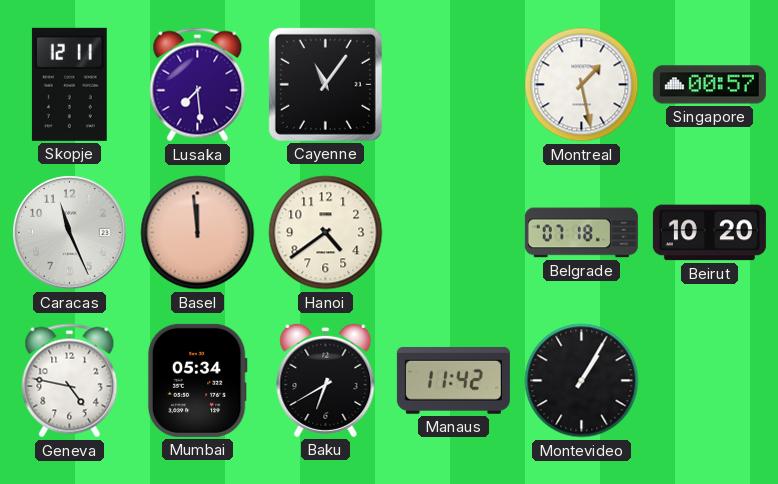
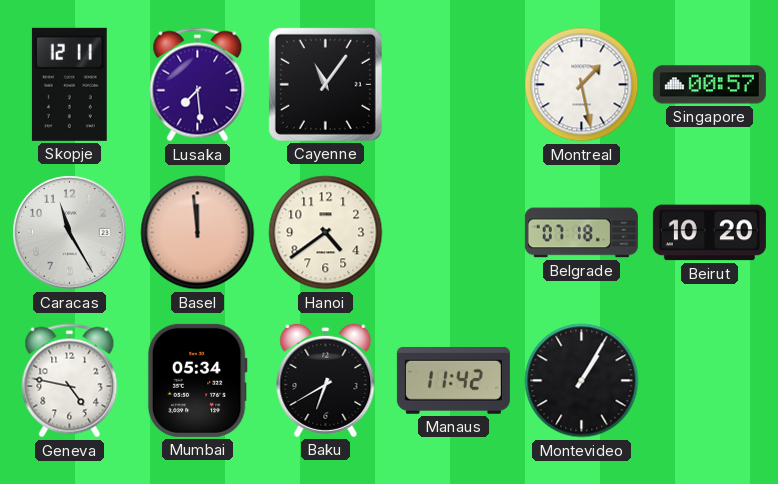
Caracas: 11:26 -> 11:25 (70, 233)
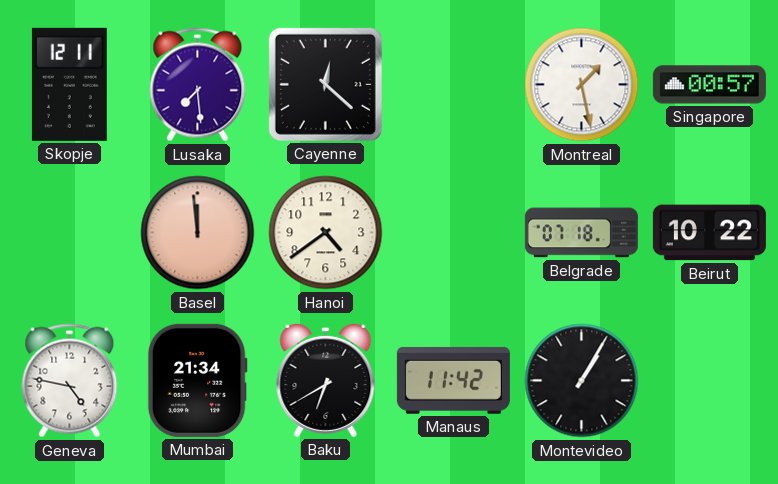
Cayenne: 11:06 -> 12:22 (325, 84)
Caracas: 11:25 -> none (70, 233)
Beirut: 10:20 -> 10:22 (709, 233)
Mumbai: 05:34 -> 21:34 (197, 380)
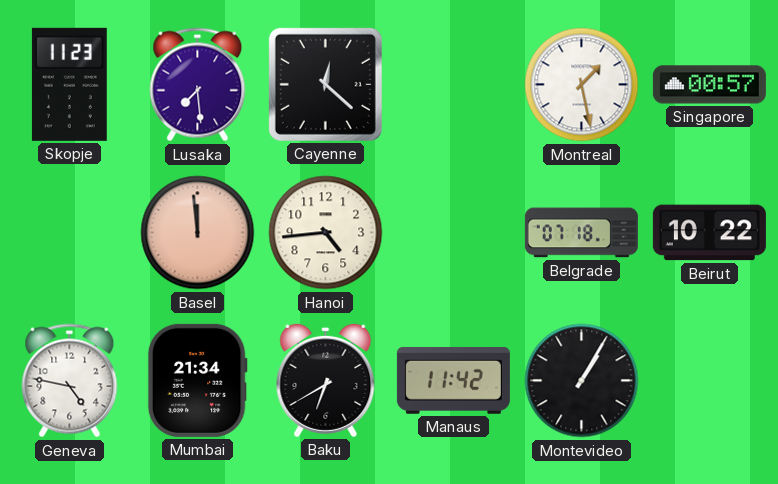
Skopje: 12:11 -> 11:23 (69, 84)
Hanoi: 4:39 -> 4:44 (326, 233)
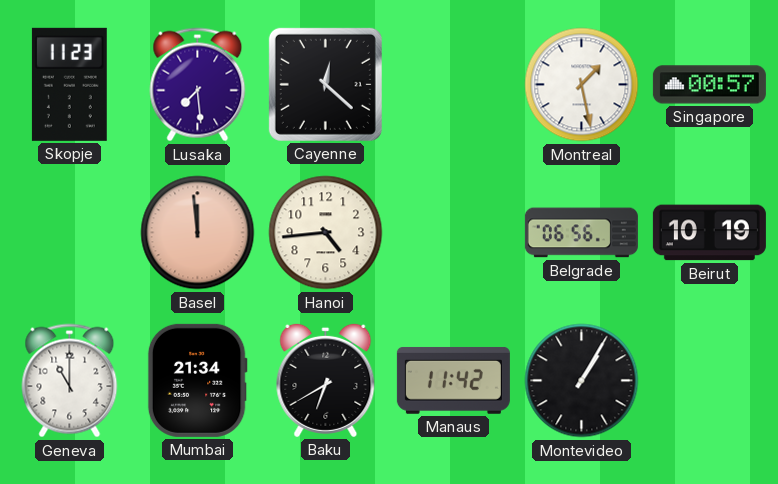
Belgrade: 07:18 -> 06:56 (581, 233)
Beirut: 10:22 -> 10:19 (709, 233)
Geneva: 4:47 -> 11:00 (70, 381)
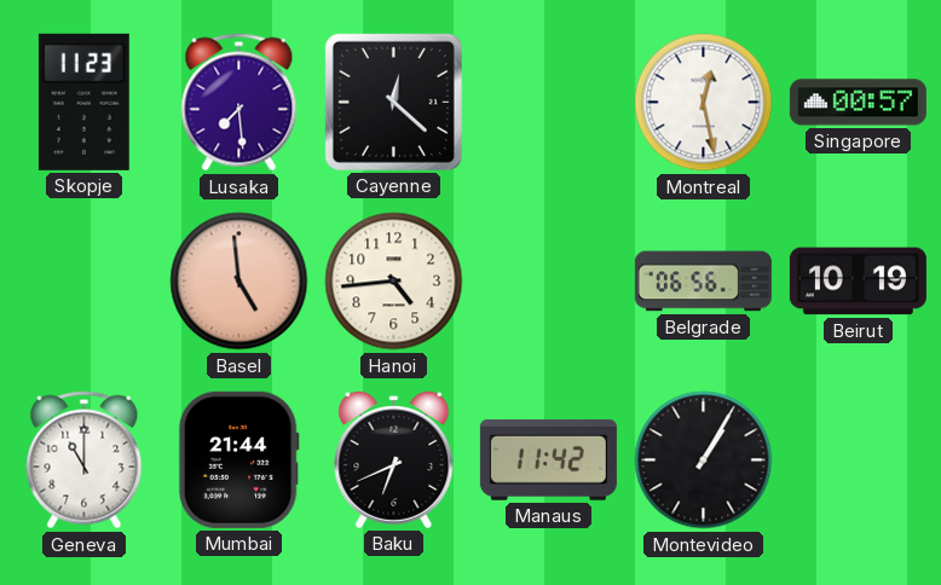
Montreal: 1:28 -> 12:28 (704, 103)
Basel: 11:59 -> 4:59 (239, 282)
Mumbai: 21:34 -> 21:44 (238, 459)
Baku: 6:40 -> 6:41 (394, 459)
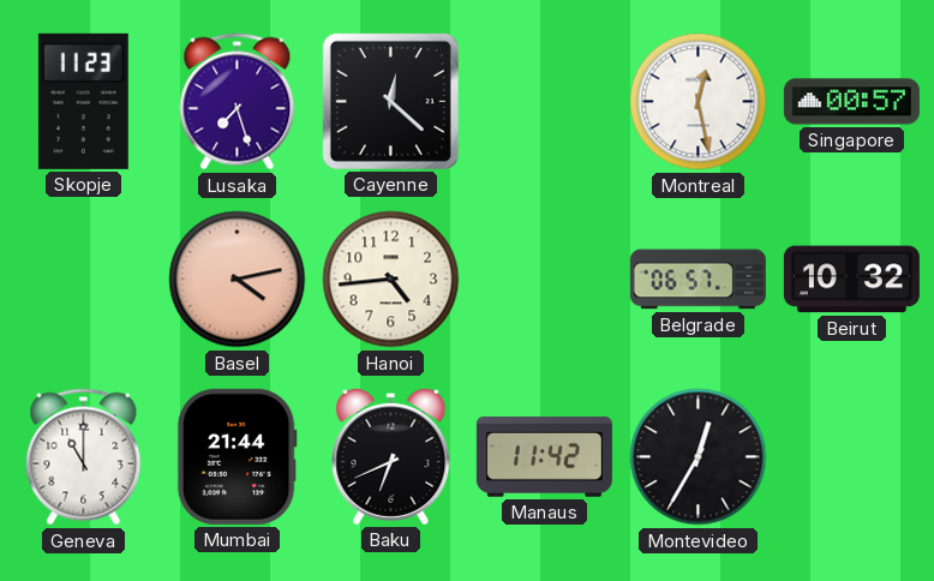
Lusaka: 7:29 -> 7:27 (238, 102)
Basel: 4:59 -> 4:13 (238, 280)
Belgrade: 06:56 -> 06:57 (697, 280)
Beirut: 10:19 -> 10:32 (851, 280)
Montevideo: 1:05 -> 12:35 (699, 457)
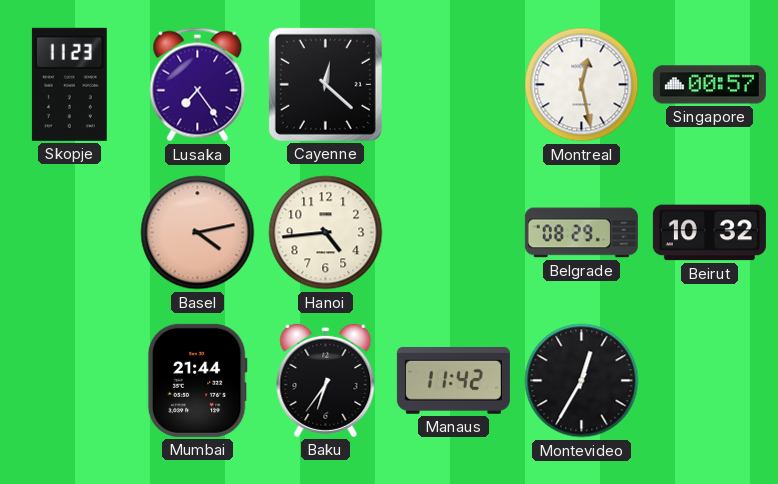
Lusaka: 7:27 -> 7:24 (198, 85)
Belgrade: 06:57 -> 08:29 (581, 233)
Geneva: 11:00 -> none (84, 457)
Baku: 6:41 -> 6:36 (326, 380)
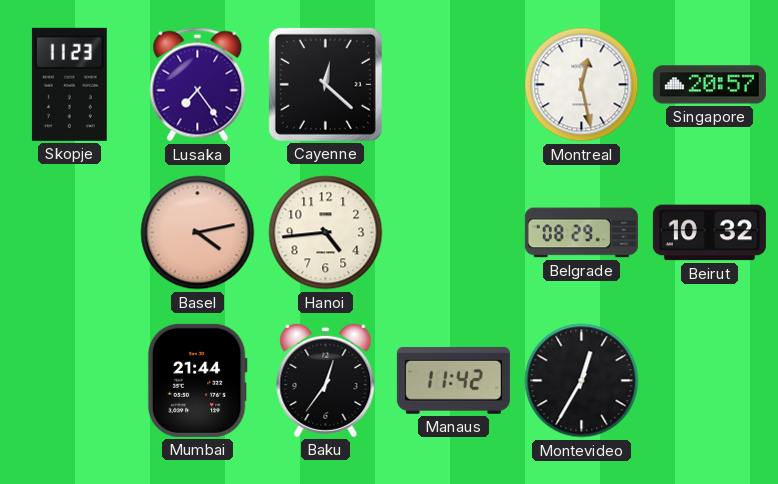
Singapore: 00:57 -> 20:57 (709, 85)
Baku: 6:36 -> 12:36 (326, 380)
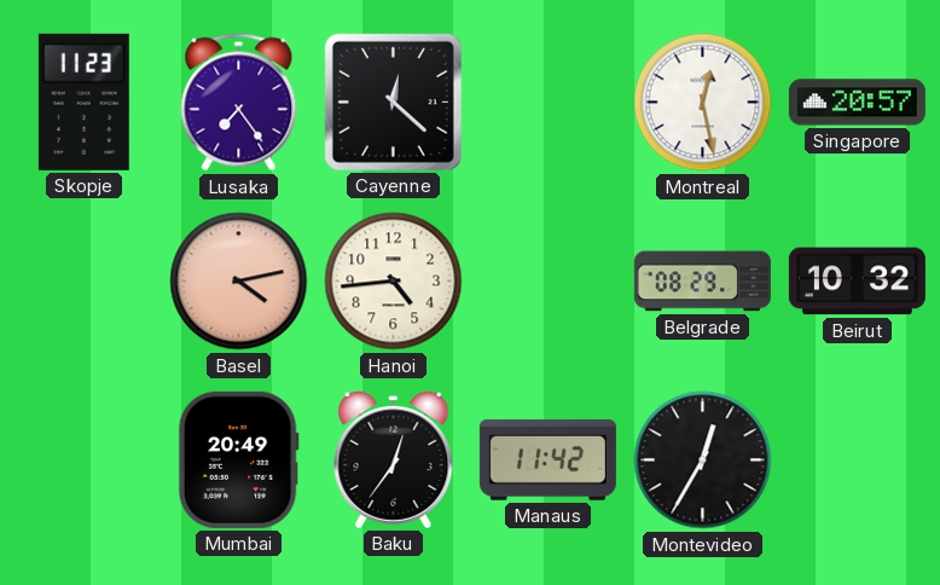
Mumbai: 21:44 -> 20:49 (238, 459)
